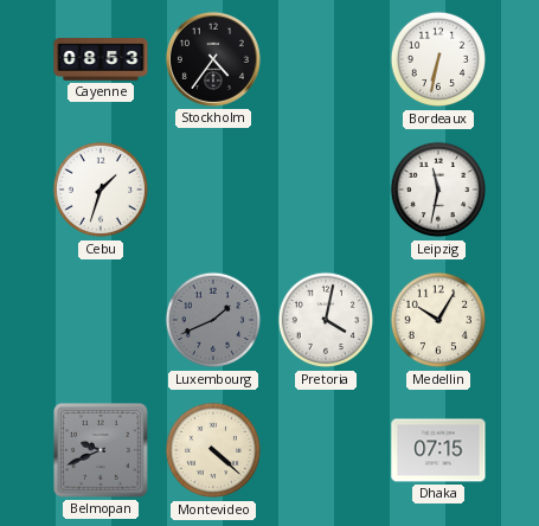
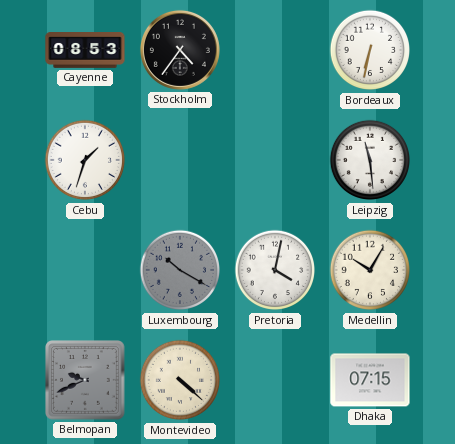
Leipzig: 11:32 -> 11:29 (370, 160)
Luxembourg: 1:41 -> 10:20 (180, 270)
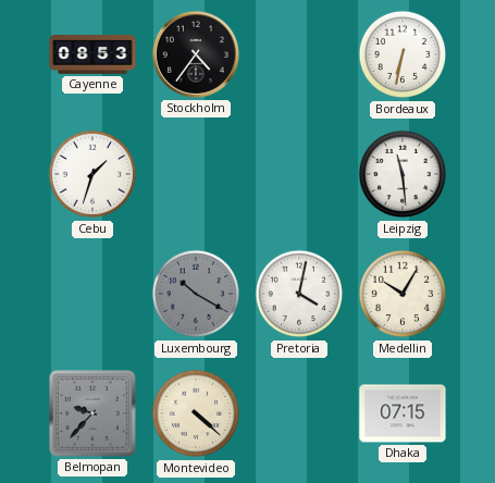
Belmopan: 9:41 -> 9:37 (94, 414)
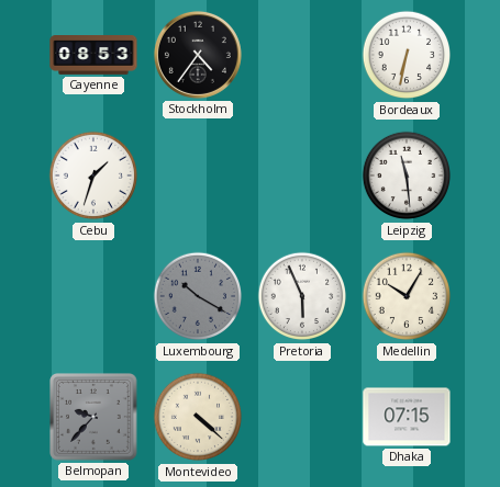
Pretoria: 4:02 -> 5:56 (302, 296)
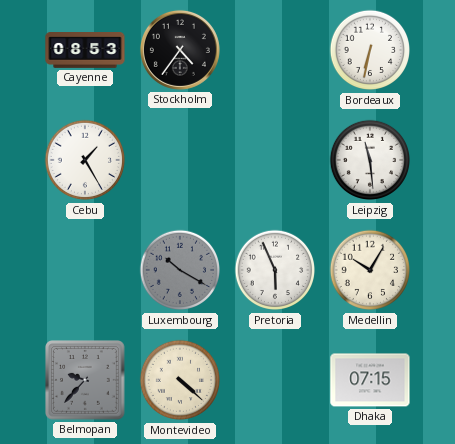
Cebu: 1:33 -> 1:25 (85, 160)
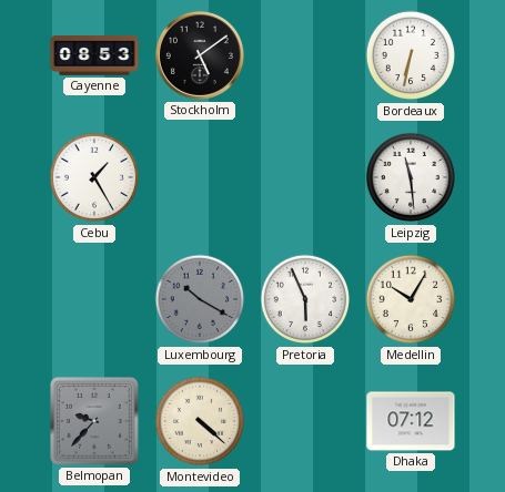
Stockholm: 4:36 -> 5:09 (200, 55)
Dhaka: 07:15 -> 07:12 (411, 421)
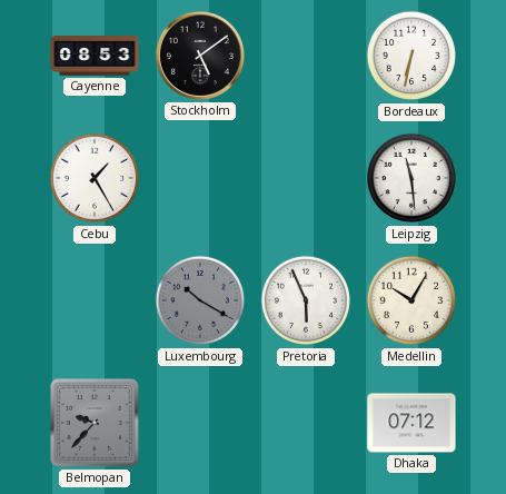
Montevideo: 4:22 -> none (200, 421)
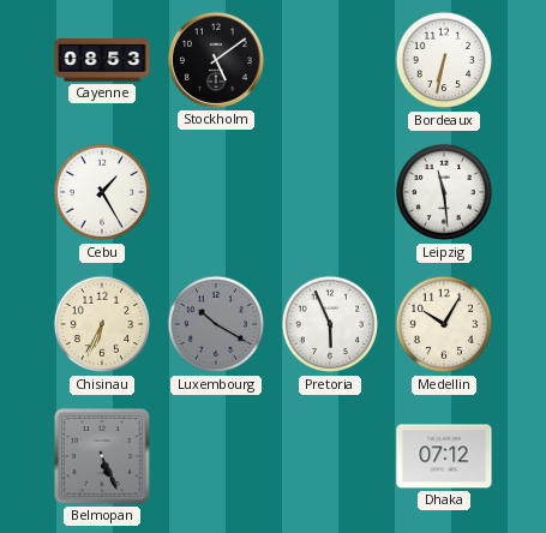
Chisinau: none -> 6:34 (102, 324)
Belmopan: 9:37 -> 5:26 (103, 457)
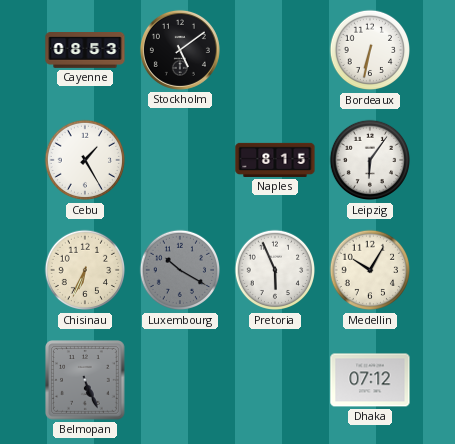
Naples: none -> 8:15 (275, 160)
Leipzig: 11:29 -> 6:06 (370, 160)
